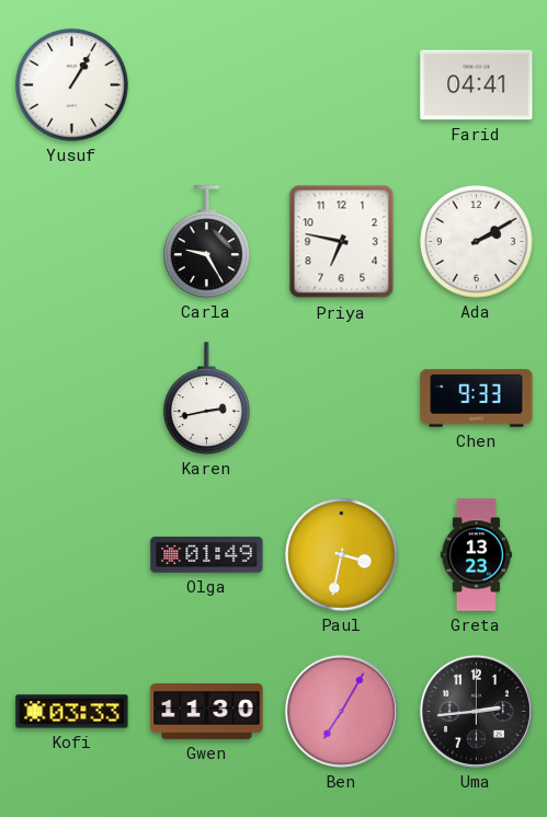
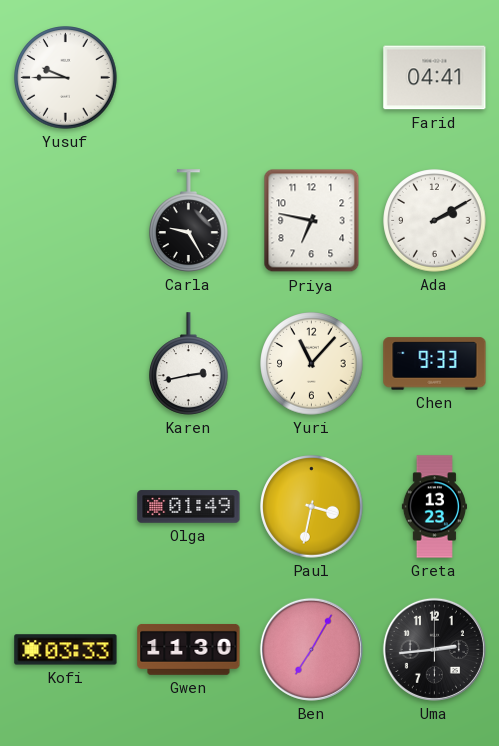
Yusuf: 1:05 -> 9:45 (66, 78)
Yuri: none -> 11:07 (312, 364)
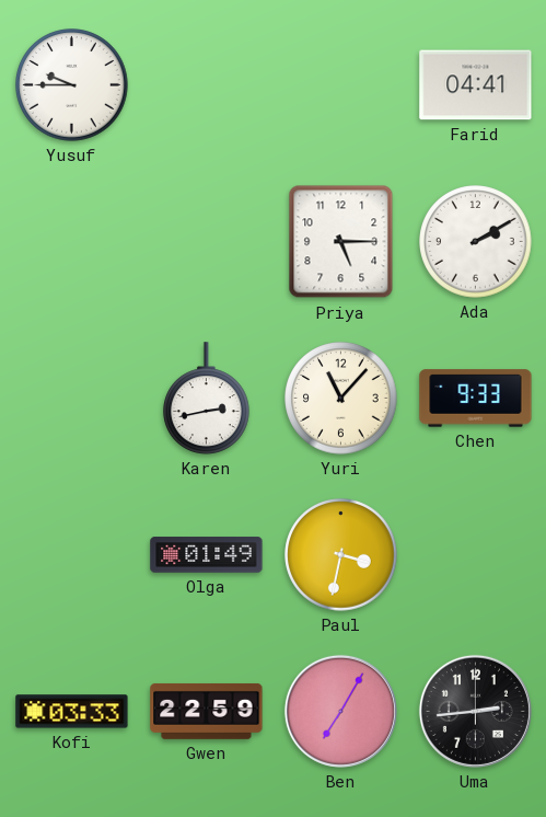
Carla: 9:25 -> none (189, 221)
Priya: 6:47 -> 5:15 (341, 242)
Greta: 13:23 -> none (434, 507)
Gwen: 11:30 -> 22:59 (207, 711)
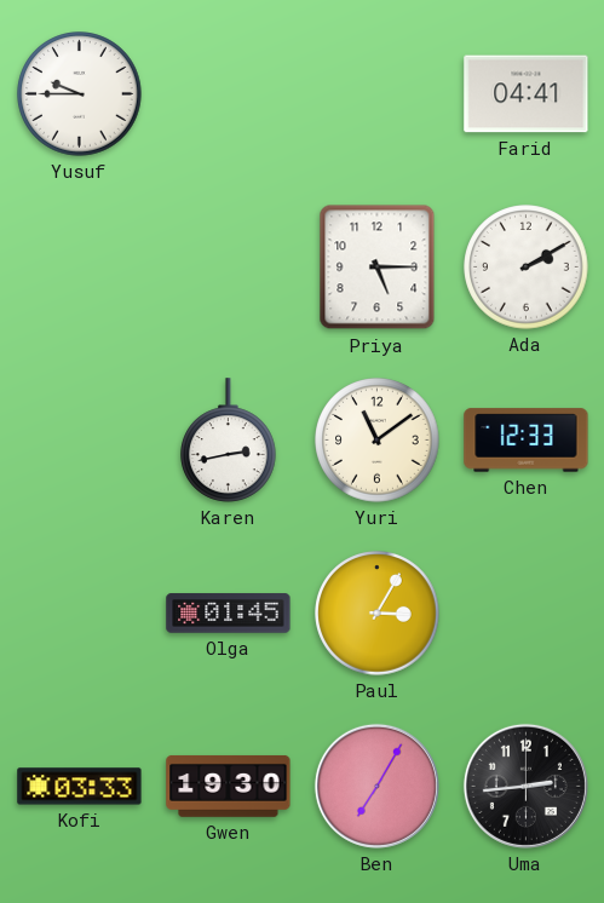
Yuri: 11:07 -> 11:09 (378, 441)
Chen: 9:33 -> 12:33 (527, 441)
Olga: 01:49 -> 01:45 (229, 614)
Paul: 3:32 -> 3:05 (378, 614)
Gwen: 22:59 -> 19:30 (229, 786)
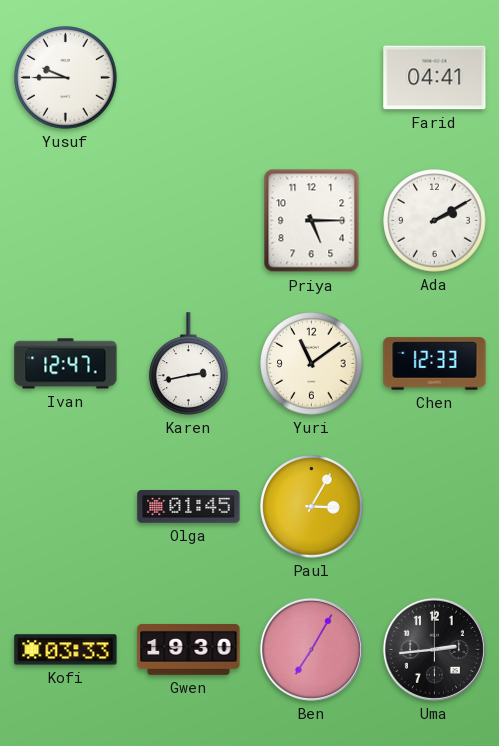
Ivan: none -> 12:47 (66, 364)
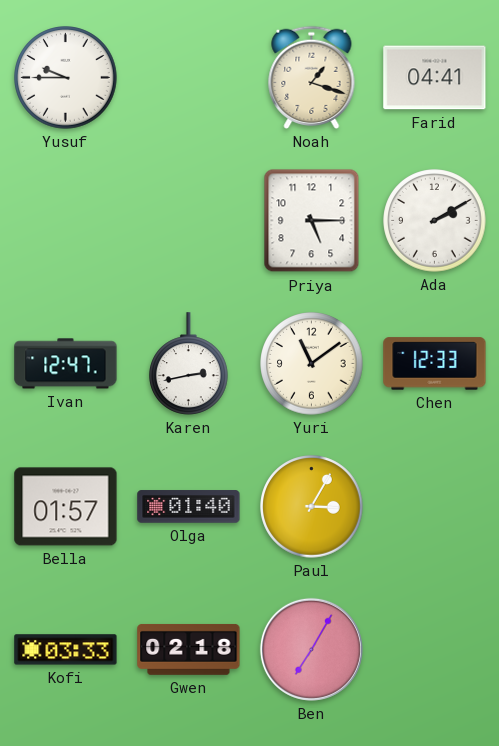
Noah: none -> 1:18 (312, 77)
Bella: none -> 01:57 (66, 507)
Olga: 01:45 -> 01:40 (189, 507)
Gwen: 19:30 -> 02:18 (189, 649)
Uma: 2:44 -> none (434, 649)
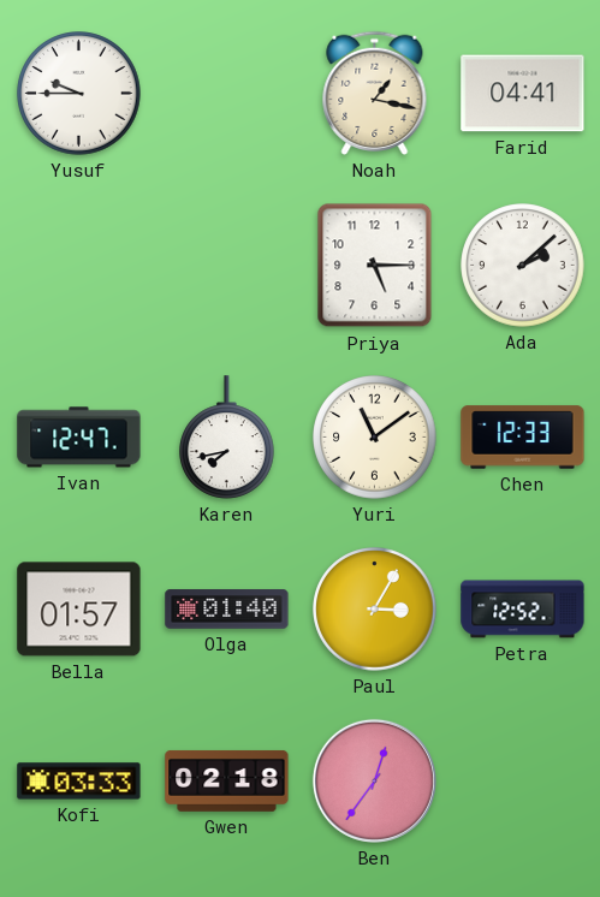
Noah: 1:18 -> 1:17 (375, 93)
Ada: 2:10 -> 2:08 (523, 266)
Karen: 2:43 -> 7:43 (227, 438)
Petra: none -> 12:52 (523, 610)
Ben: 7:05 -> 12:36 (374, 780)
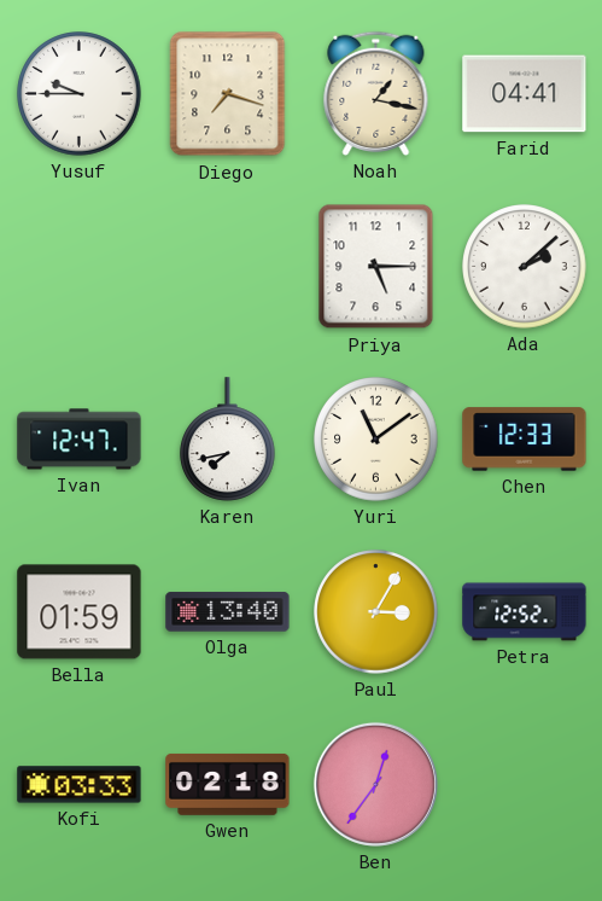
Diego: none -> 7:18 (228, 94)
Bella: 01:57 -> 01:59 (80, 612)
Olga: 01:40 -> 13:40 (228, 612)
